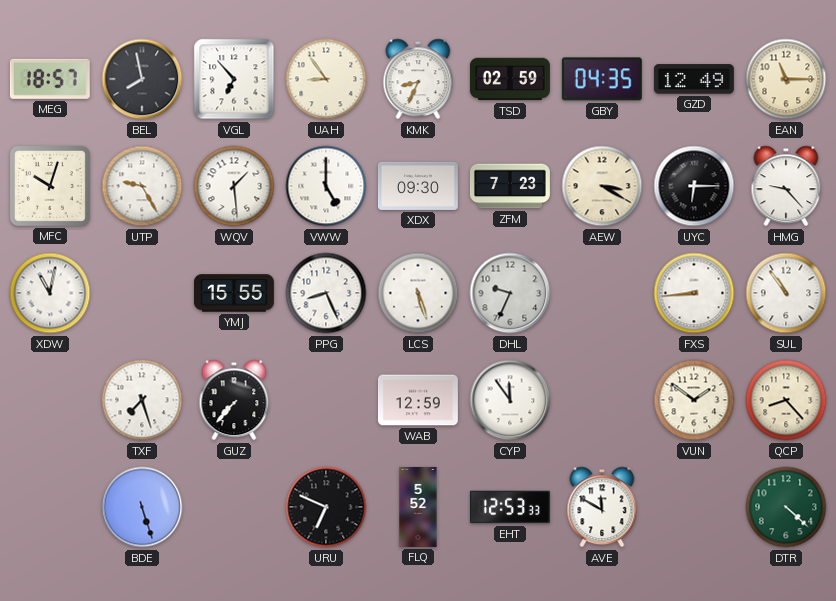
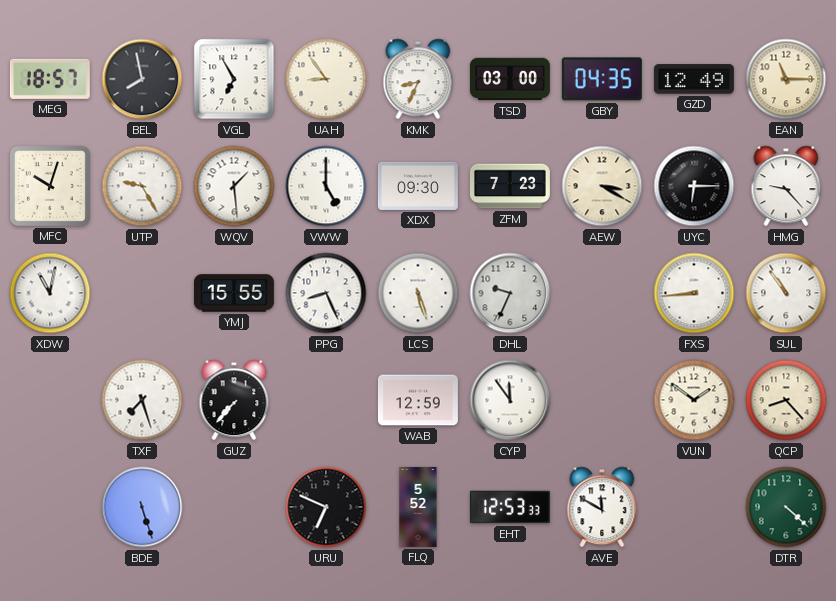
VGL: 6:53 -> 6:55 (234, 79)
TSD: 02:59 -> 03:00 (510, 79)
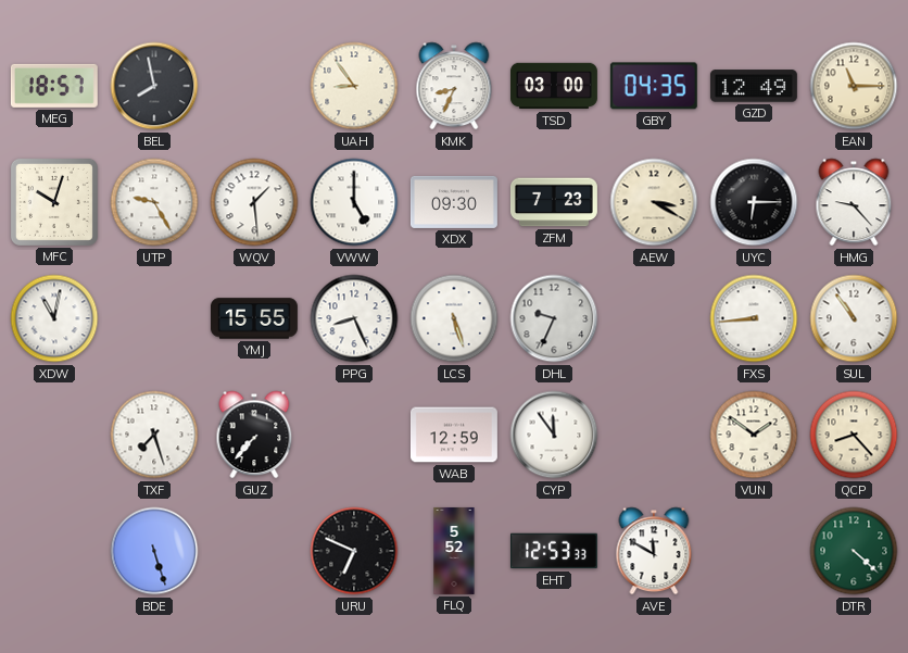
VGL: 6:55 -> none (234, 79)
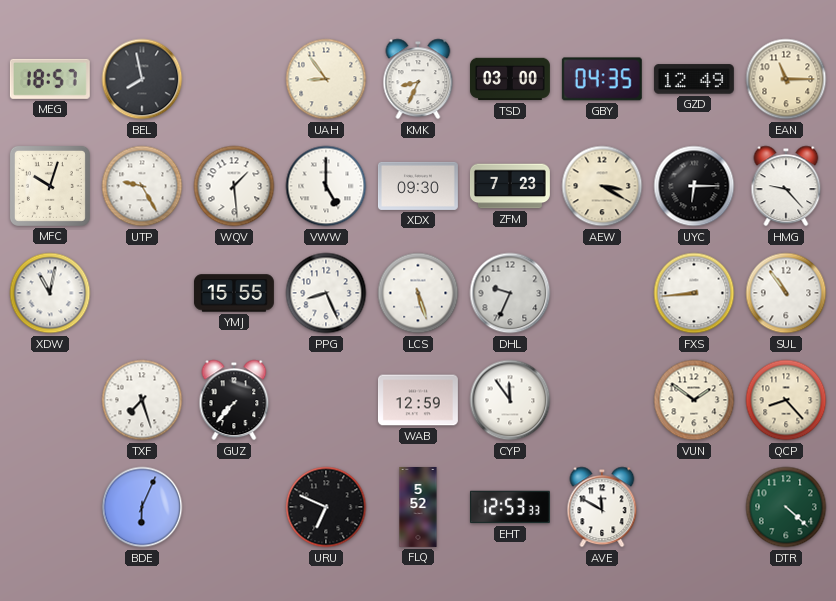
BDE: 5:27 -> 6:04 (142, 507)
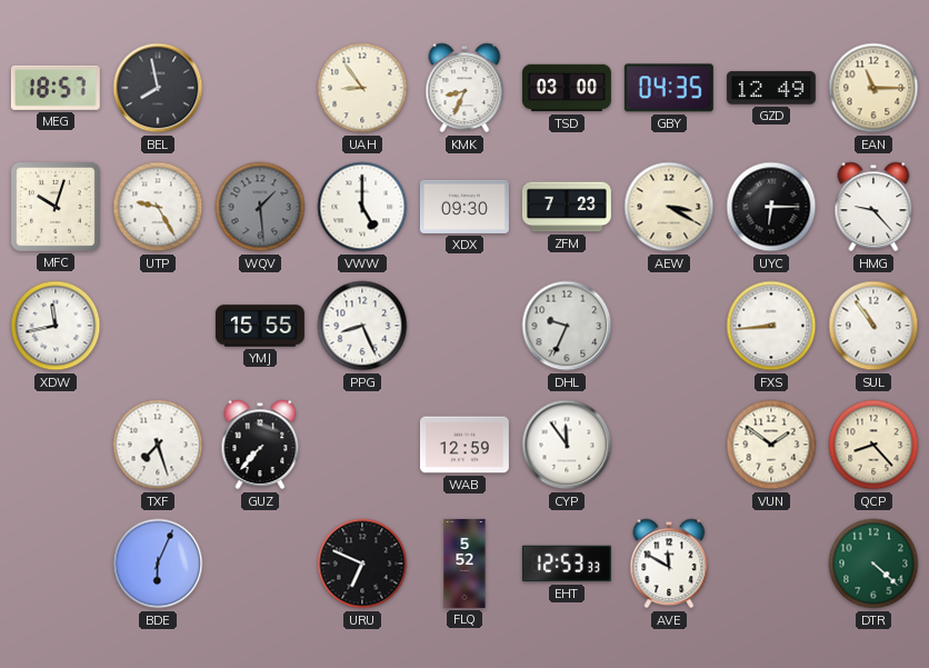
WQV dial: white -> grey (260, 207)
XDW: 11:02 -> 11:43 (56, 326)
LCS: 5:27 -> none (418, 293)
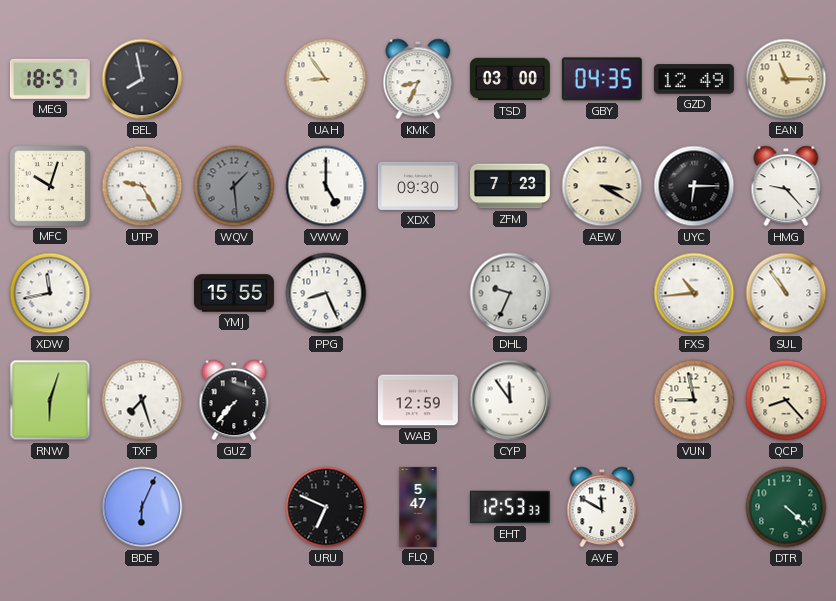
FXS: 8:44 -> 10:44 (694, 293)
RNW: none -> 6:03 (50, 400)
VUN: 1:51 -> 8:58 (694, 400)
FLQ: 5:52 -> 5:47 (418, 507)
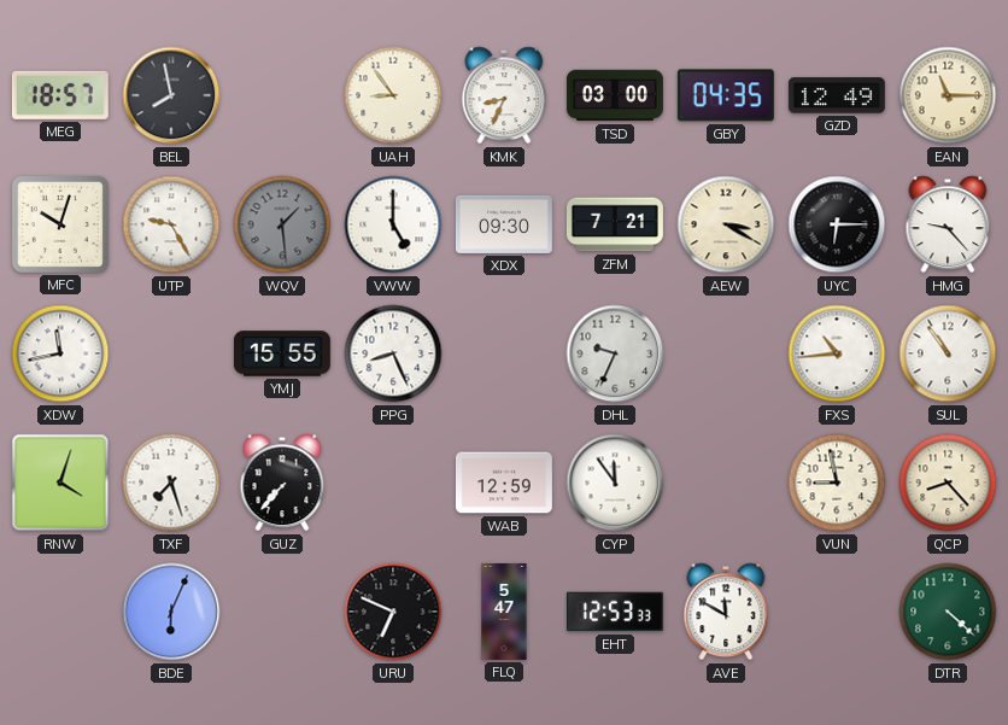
ZFM: 7:23 -> 7:21 (615, 224)
RNW: 6:03 -> 4:03 (60, 483)
